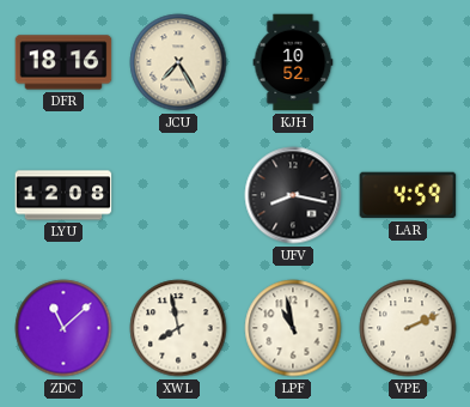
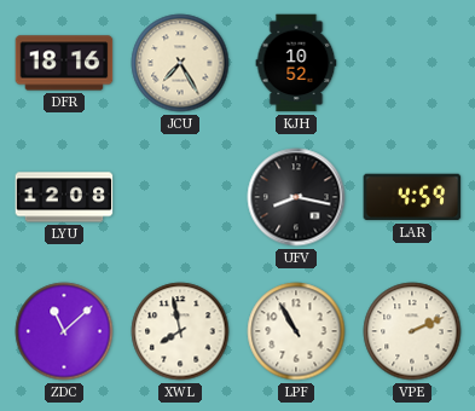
LPF: 10:58 -> 10:55 (296, 331)
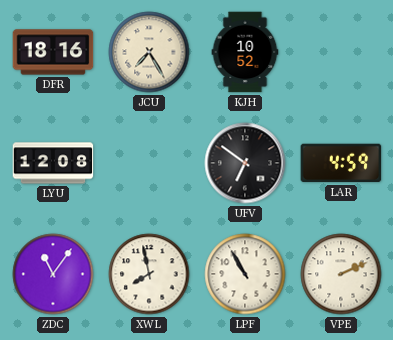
UFV: 8:17 -> 6:51 (245, 163)
ZDC: 11:08 -> 11:06 (53, 274)
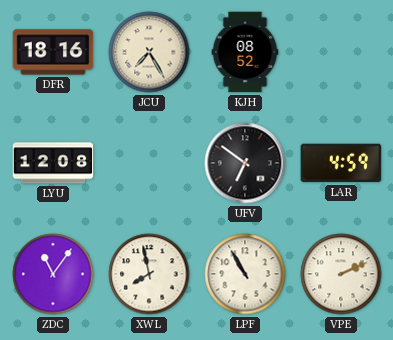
KJH: 10:52 -> 08:52 (245, 52)
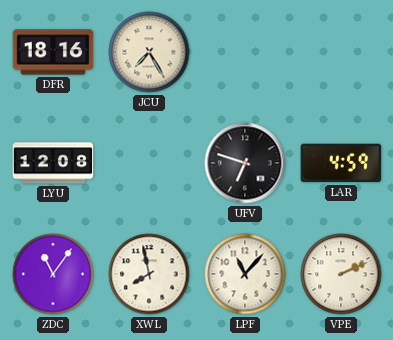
KJH: 08:52 -> none (245, 52)
UFV: 6:51 -> 6:48 (245, 163)
LPF: 10:55 -> 11:07 (245, 274)
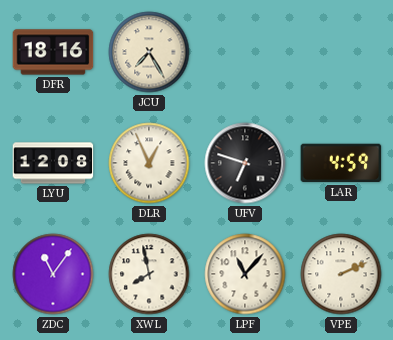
DLR: none -> 12:56 (149, 163)
